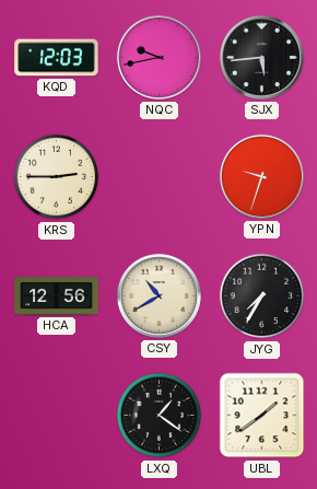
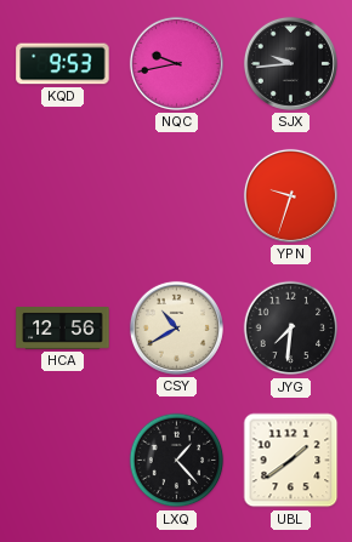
KQD: 12:03 -> 9:53 (63, 64)
SJX: 5:44 -> 9:44 (290, 63)
KRS: 2:45 -> none (57, 177)
JYG: 7:35 -> 7:31 (291, 329)
LXQ: 1:21 -> 1:23 (177, 461)
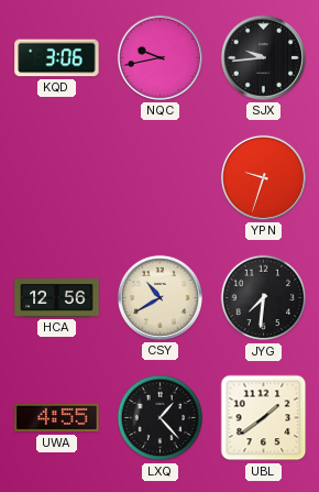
KQD: 9:53 -> 3:06 (57, 58)
UWA: none -> 4:55 (57, 418)
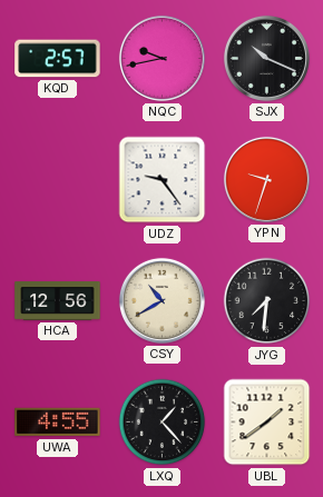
KQD: 3:06 -> 2:57 (58, 59)
SJX: 9:44 -> 10:19 (266, 58)
UDZ: none -> 9:24 (163, 180)
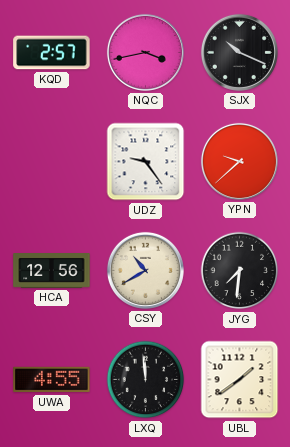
NQC: 9:43 -> 3:43 (145, 52)
YPN: 9:33 -> 9:38 (239, 161)
LXQ: 1:23 -> 11:59 (146, 380)
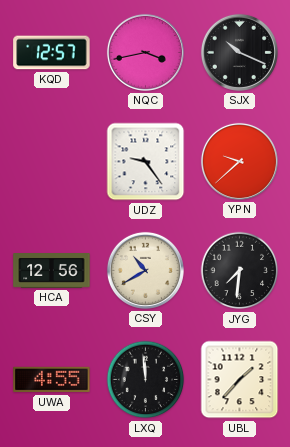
KQD: 2:57 -> 12:57 (52, 53)
UBL: 1:39 -> 1:37 (240, 380)
